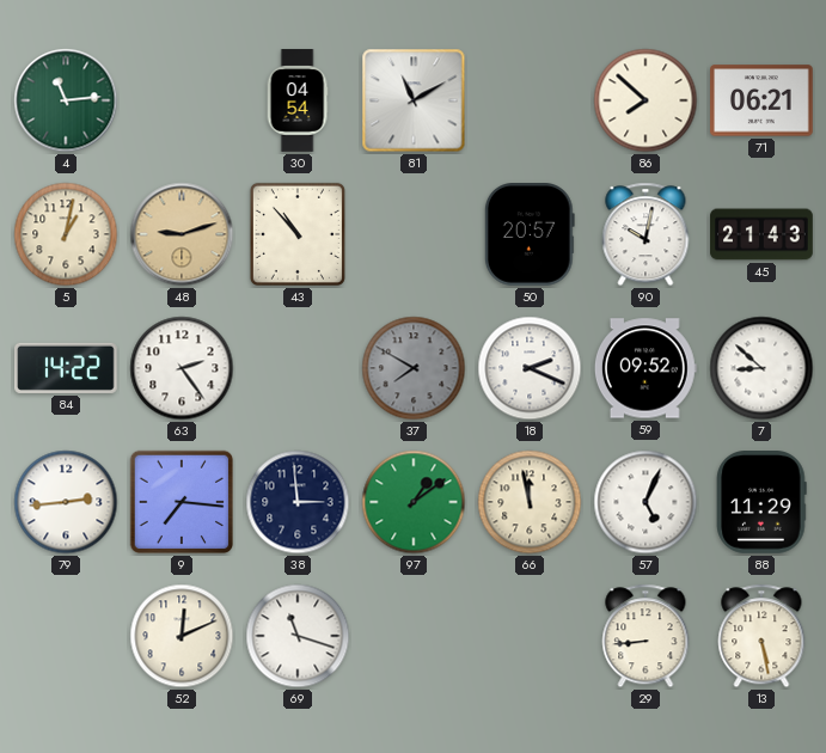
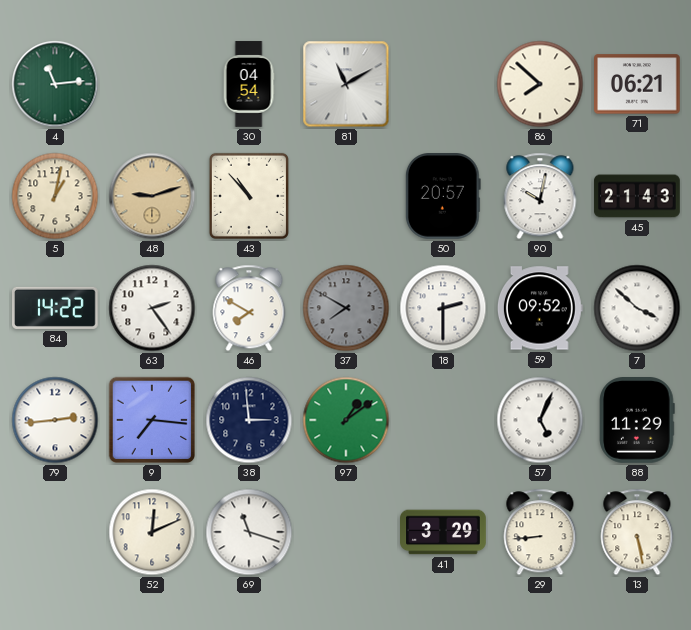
46: none -> 7:50 (249, 308)
18: 2:19 -> 2:30 (443, 308)
7: 8:52 -> 3:52 (637, 308)
66: 11:58 -> none (530, 502)
41: none -> 3:29 (443, 532)
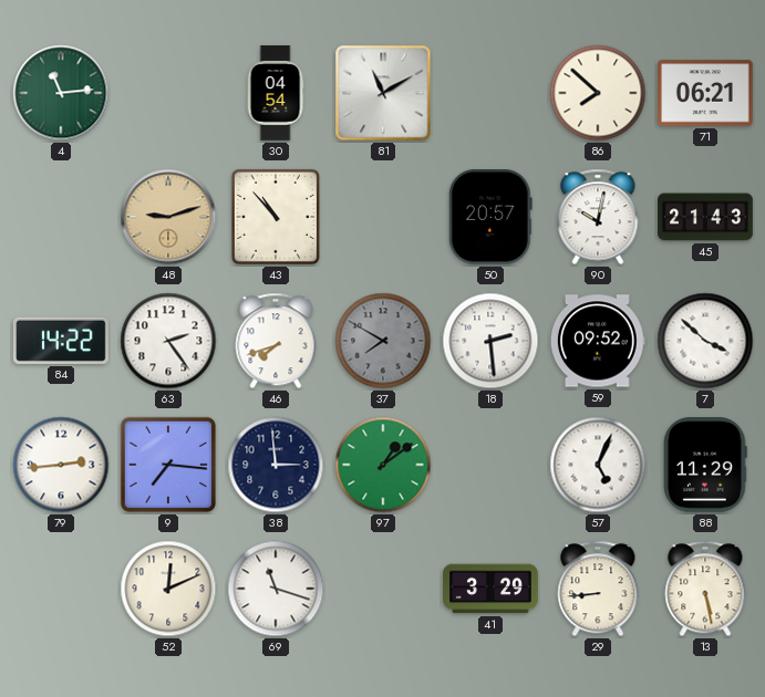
5: 1:02 -> none (55, 196)
46: 7:50 -> 7:42 (276, 341)
18: 2:30 -> 2:29 (490, 341)
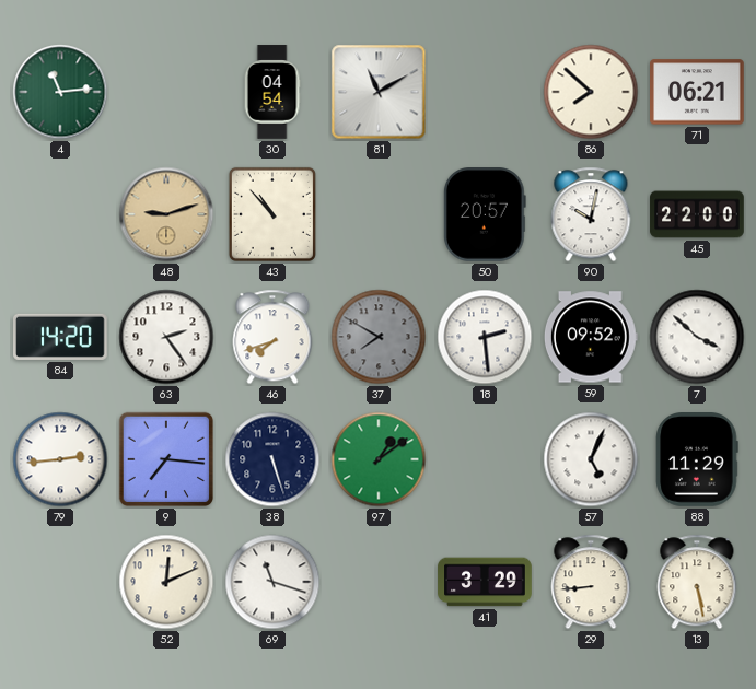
45: 21:43 -> 22:00 (697, 214)
84: 14:22 -> 14:20 (61, 337)
38: 2:59 -> 5:27 (272, 459)
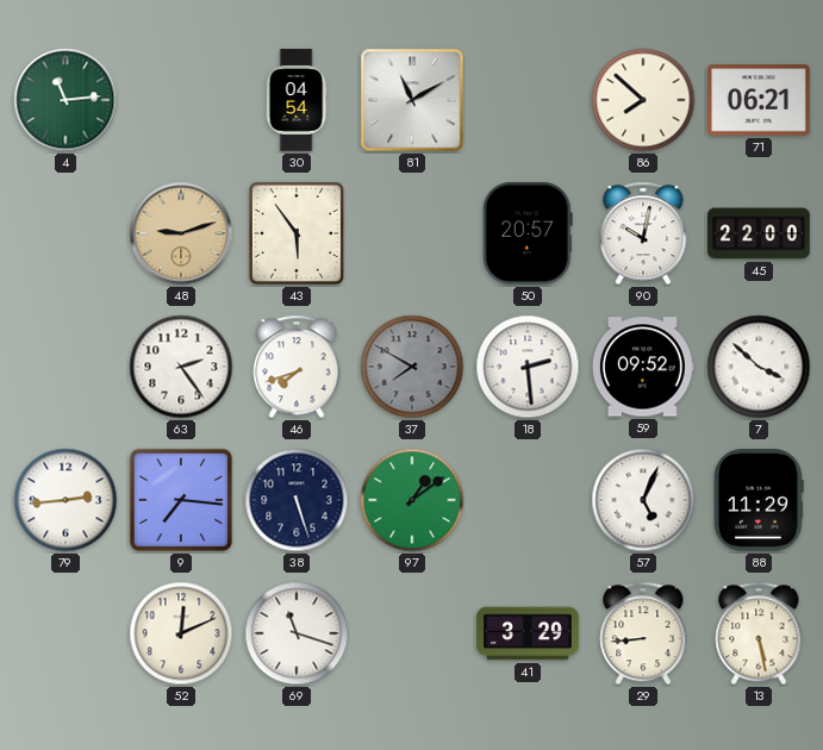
43: 10:53 -> 5:54 (297, 233)
84: 14:20 -> none (61, 337)
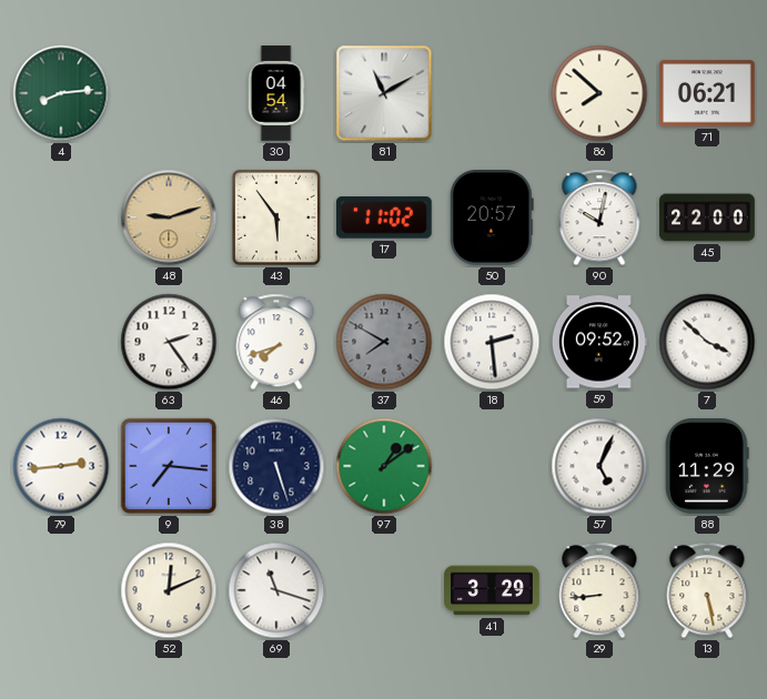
4: 11:14 -> 8:14 (61, 93)
17: none -> 11:02 (384, 217)
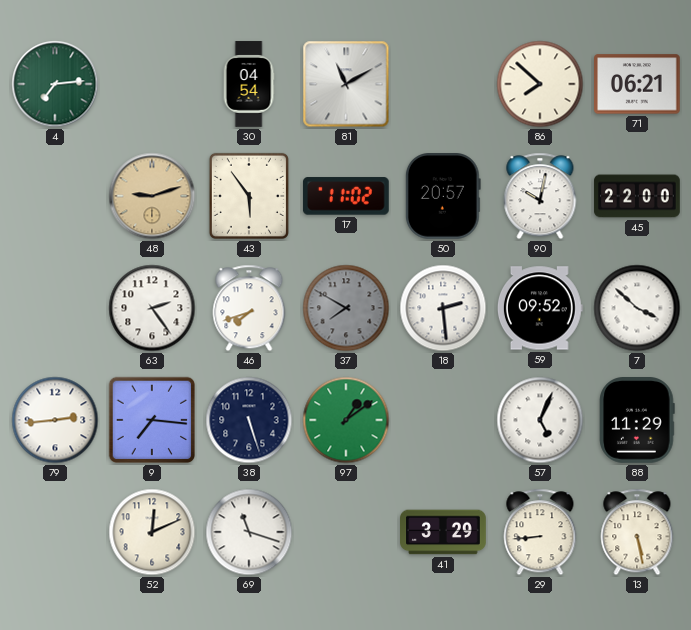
4: 8:14 -> 7:14 (55, 84)
